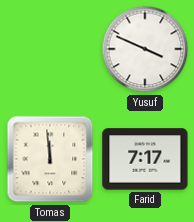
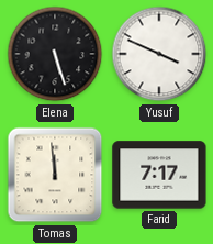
Elena: none -> 5:27 (55, 54)
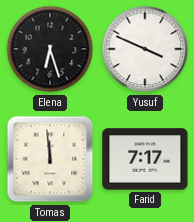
Elena: 5:27 -> 6:27 (50, 49)
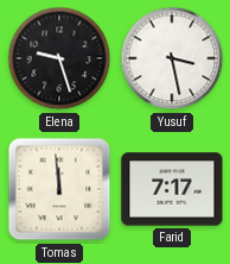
Elena: 6:27 -> 9:27 (59, 58)
Yusuf: 3:49 -> 3:28 (172, 58)
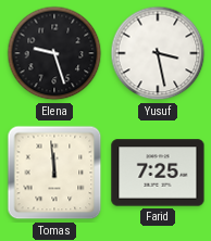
Farid: 7:17 -> 7:25 (158, 173)
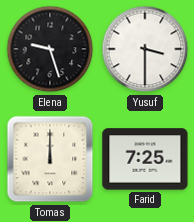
Yusuf: 3:28 -> 3:30 (145, 49)
Tomas: 11:59 -> 12:00 (50, 159)
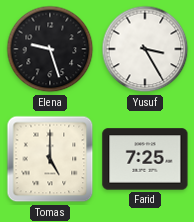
Yusuf: 3:30 -> 3:25 (145, 49)
Tomas: 12:00 -> 5:00 (50, 159)
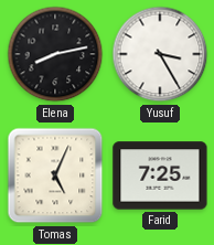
Elena: 9:27 -> 8:13 (55, 54)
Tomas: 5:00 -> 5:04 (55, 175)
